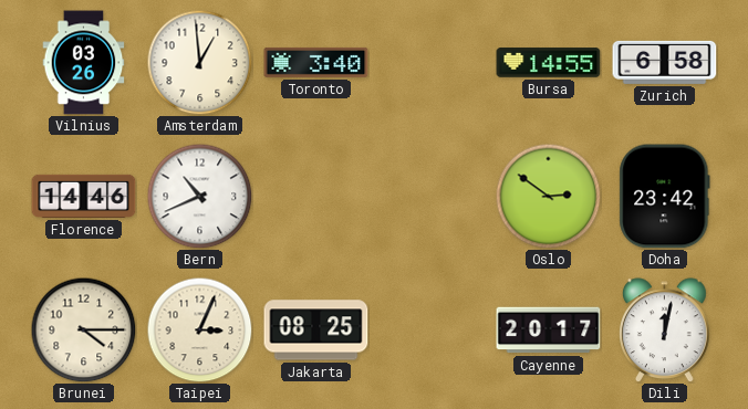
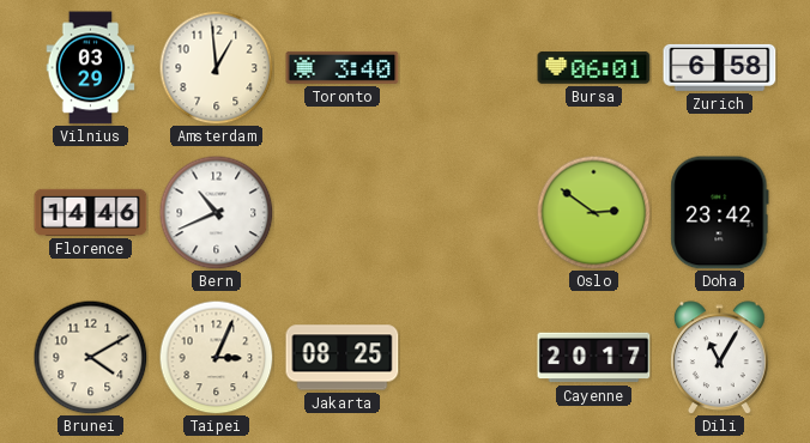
Vilnius: 03:26 -> 03:29 (91, 68)
Bursa: 14:55 -> 06:01 (594, 68)
Brunei: 4:15 -> 4:10 (90, 357)
Dili: 12:02 -> 11:05 (720, 358)
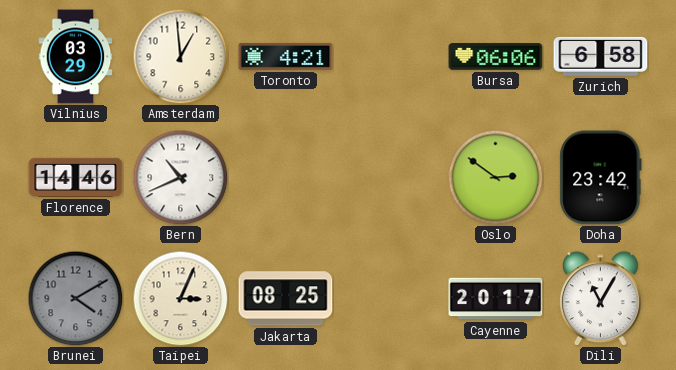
Toronto: 3:40 -> 4:21 (286, 56)
Bursa: 06:01 -> 06:06 (496, 57)
Brunei dial: cream -> grey (75, 298)
